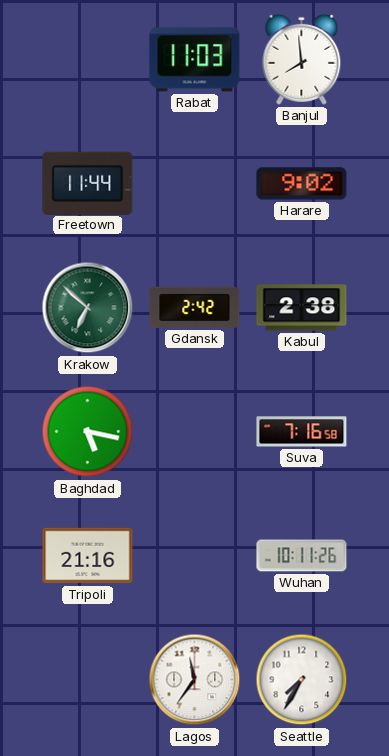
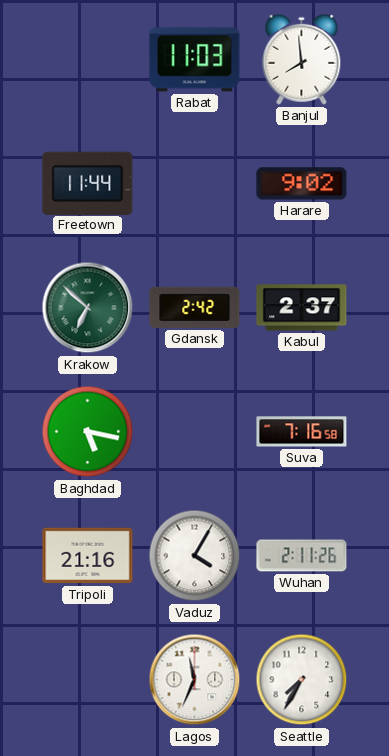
Kabul: 2:38 -> 2:37 (302, 308)
Vaduz: none -> 4:05 (195, 556)
Wuhan: 10:11 -> 2:11 (302, 556)
Lagos: 11:36 -> 11:34 (195, 680)
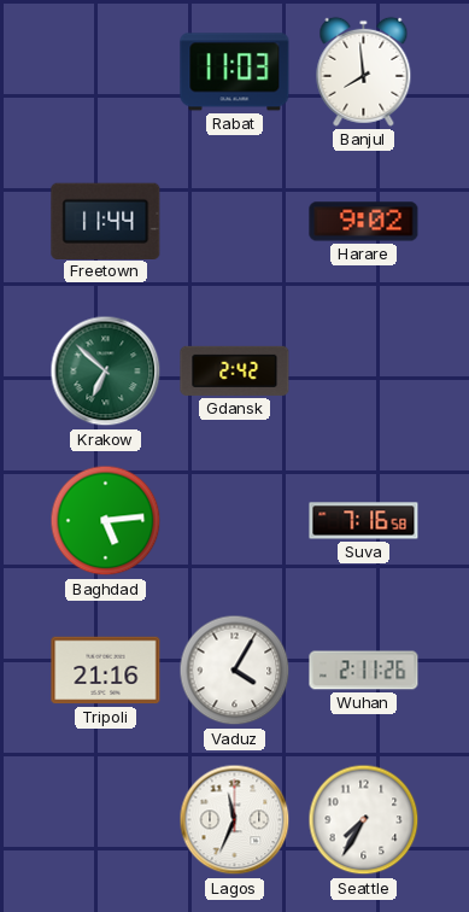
Kabul: 2:37 -> none (302, 308)
Baghdad: 5:17 -> 5:14 (106, 521)
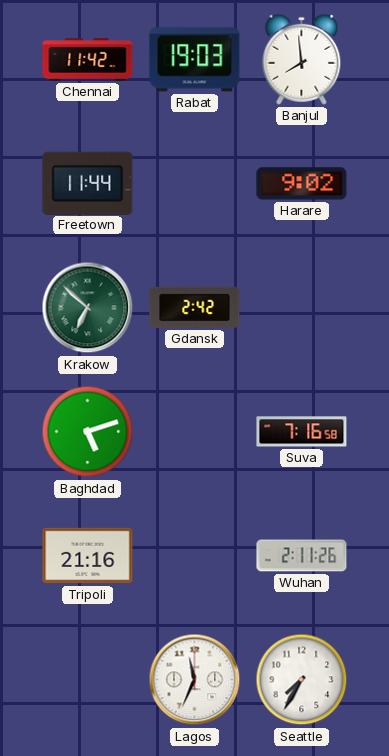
Chennai: none -> 11:42 (88, 60)
Rabat: 11:03 -> 19:03 (195, 60)
Baghdad: 5:14 -> 5:12 (88, 432)
Vaduz: 4:05 -> none (235, 671)
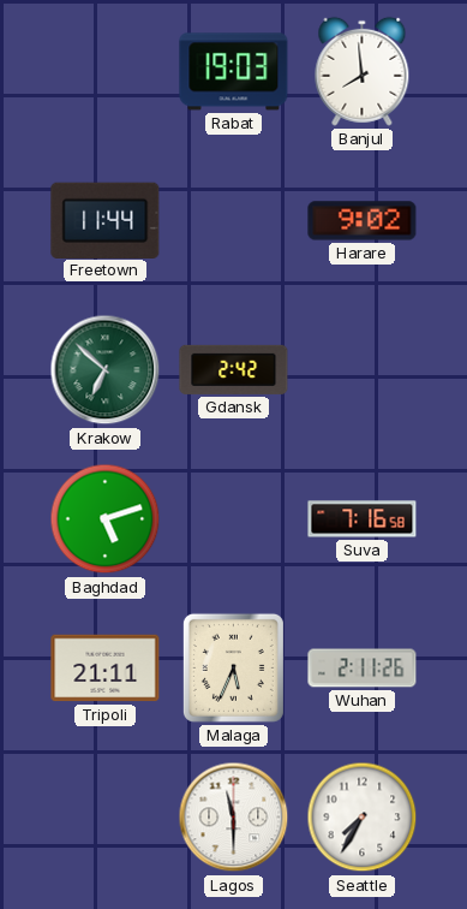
Chennai: 11:42 -> none (88, 60)
Tripoli: 21:16 -> 21:11 (106, 669)
Malaga: none -> 5:34 (233, 667)
Lagos: 11:34 -> 11:30 (234, 818)
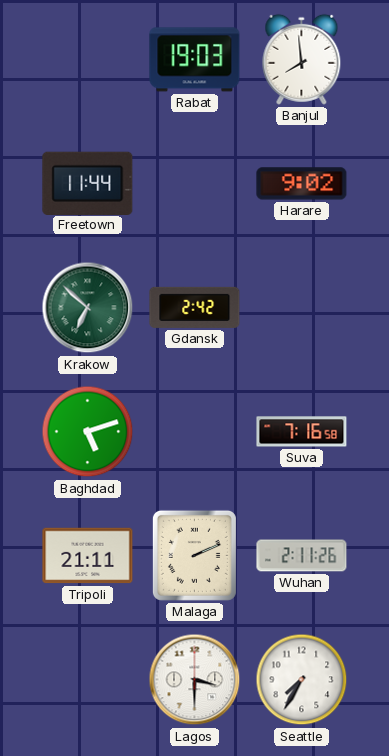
Malaga: 5:34 -> 2:11 (194, 555)
Lagos: 11:30 -> 3:30 (195, 680)
